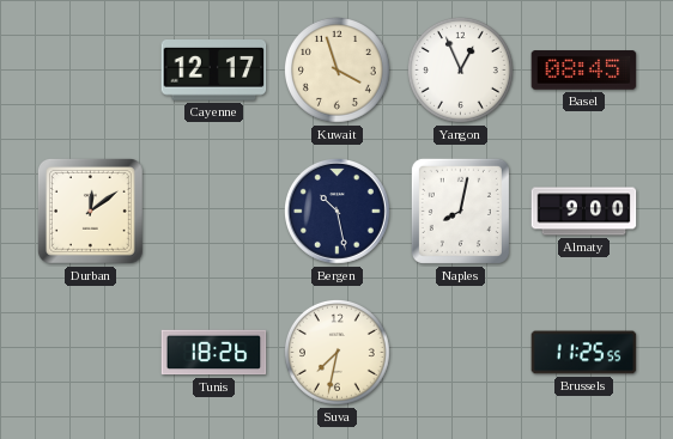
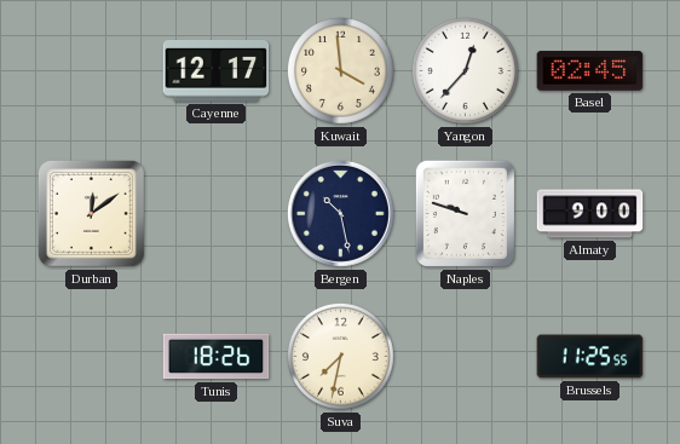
Kuwait: 3:57 -> 3:59 (340, 70)
Yangon: 12:56 -> 12:37 (465, 70)
Basel: 08:45 -> 02:45 (590, 71)
Naples: 8:02 -> 9:48 (465, 213)
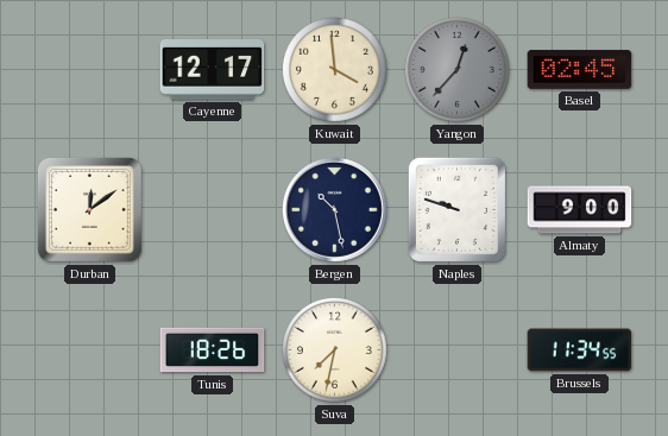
Yangon dial: white -> grey (456, 69)
Brussels: 11:25 -> 11:34 (580, 350)
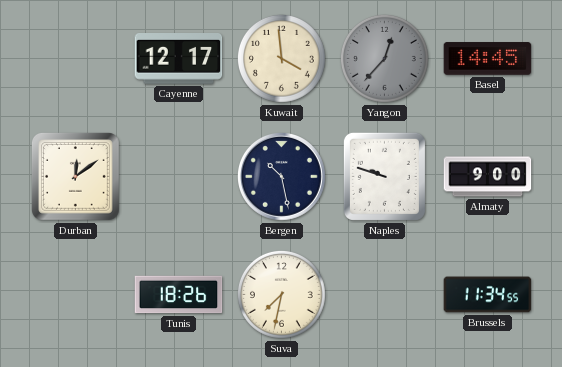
Basel: 02:45 -> 14:45 (488, 59)
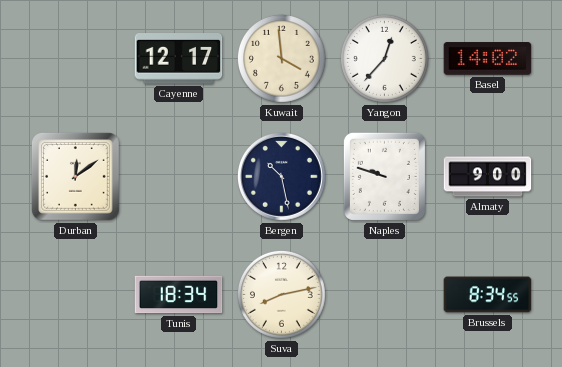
Yangon dial: grey -> white (384, 58)
Basel: 14:45 -> 14:02 (488, 59)
Tunis: 18:26 -> 18:34 (179, 295)
Suva: 7:32 -> 8:13 (281, 294)
Brussels: 11:34 -> 8:34 (488, 295)
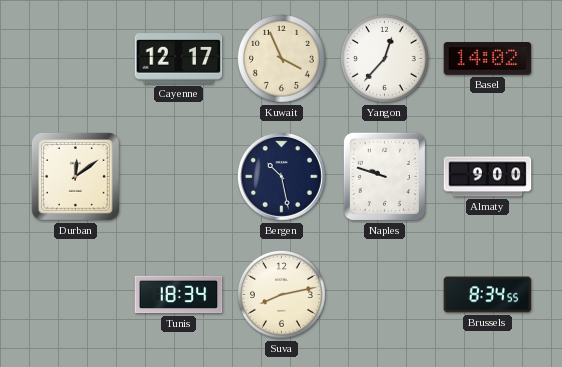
Kuwait: 3:59 -> 3:56 (281, 58)
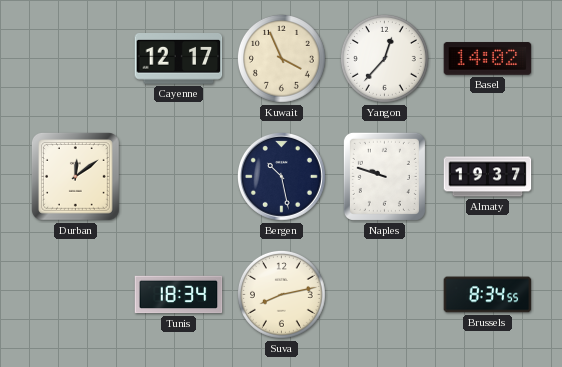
Almaty: 9:00 -> 19:37 (488, 177)
